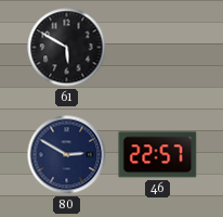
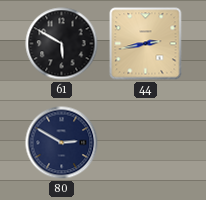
44: none -> 2:43 (146, 44)
46: 22:57 -> none (158, 155)
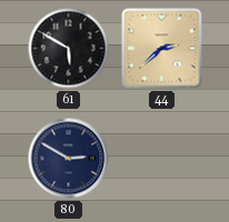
44: 2:43 -> 2:38 (162, 49)
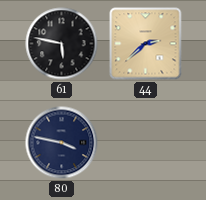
61: 5:50 -> 5:47 (62, 44)
80: 2:50 -> 3:47 (62, 143)
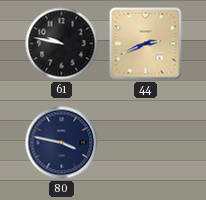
61: 5:47 -> 9:47 (62, 44)
44: 2:38 -> 2:41 (146, 44)
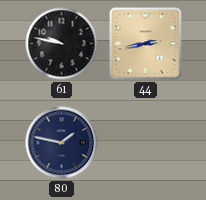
44: 2:41 -> 2:43 (146, 44)
80: 3:47 -> 1:47 (62, 143)
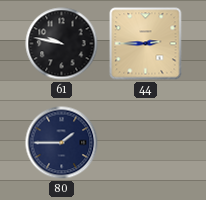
44: 2:43 -> 2:45 (146, 44)
80: 1:47 -> 1:45 (62, 143)
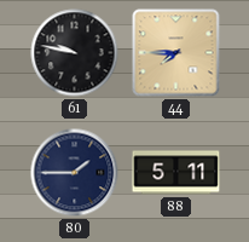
44: 2:45 -> 7:45 (176, 53)
88: none -> 5:11 (176, 173)
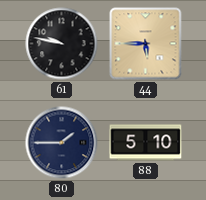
44: 7:45 -> 5:45 (146, 44)
88: 5:11 -> 5:10 (146, 143)
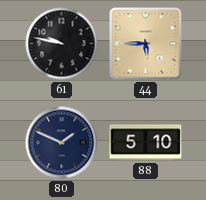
80: 1:45 -> 1:49 (62, 143)
